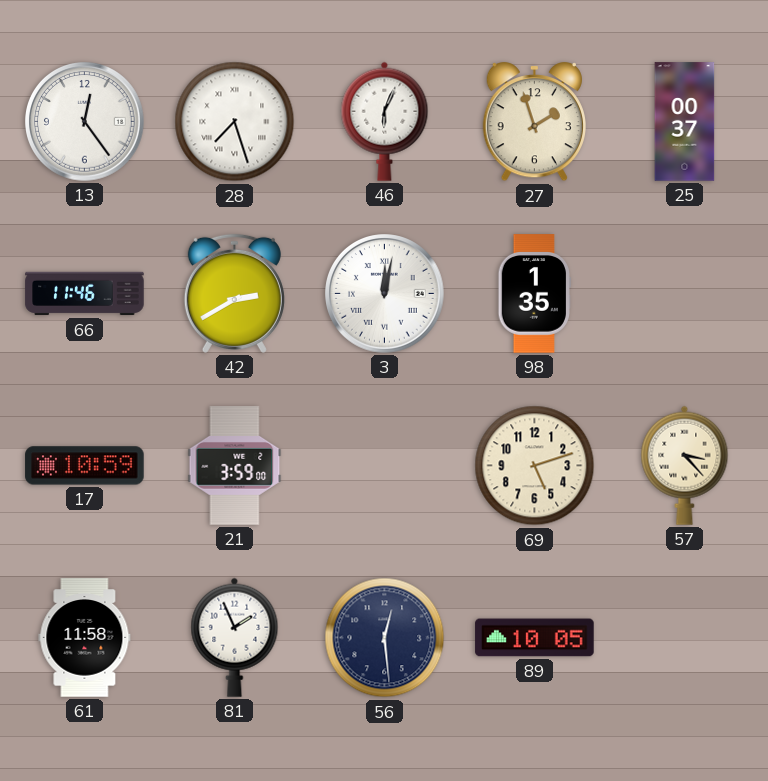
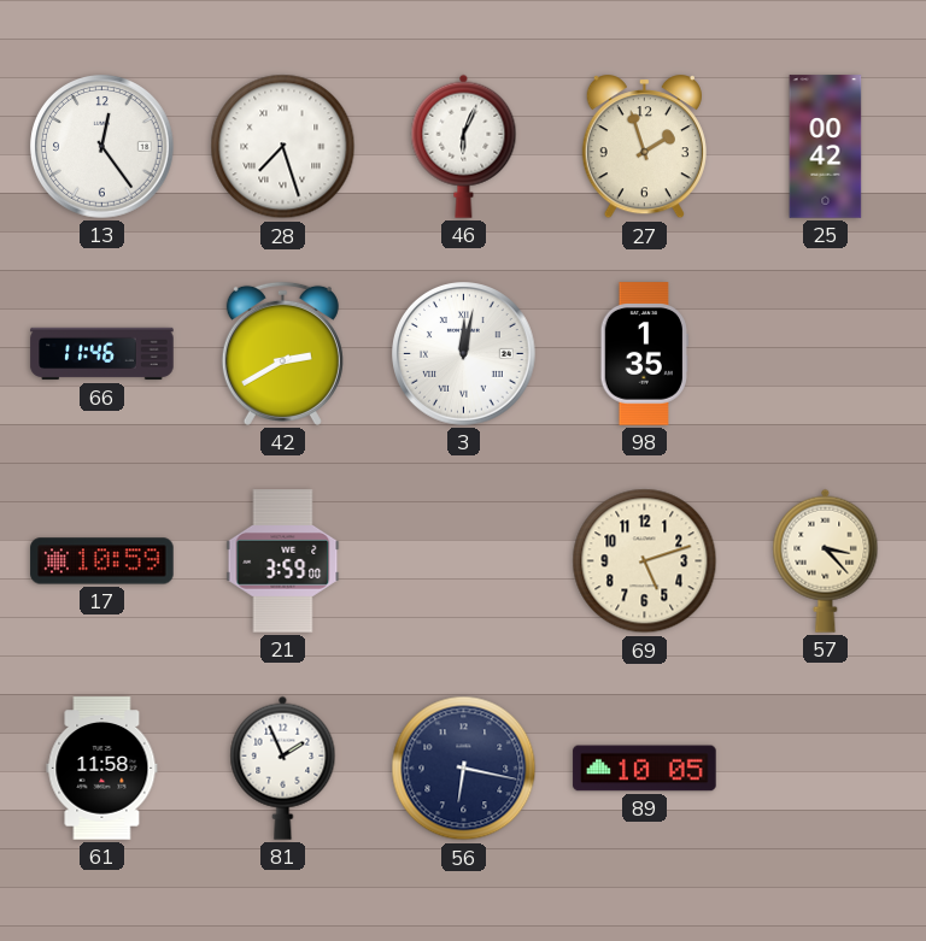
25: 00:37 -> 00:42 (826, 147)
56: 12:29 -> 6:17 (464, 769)
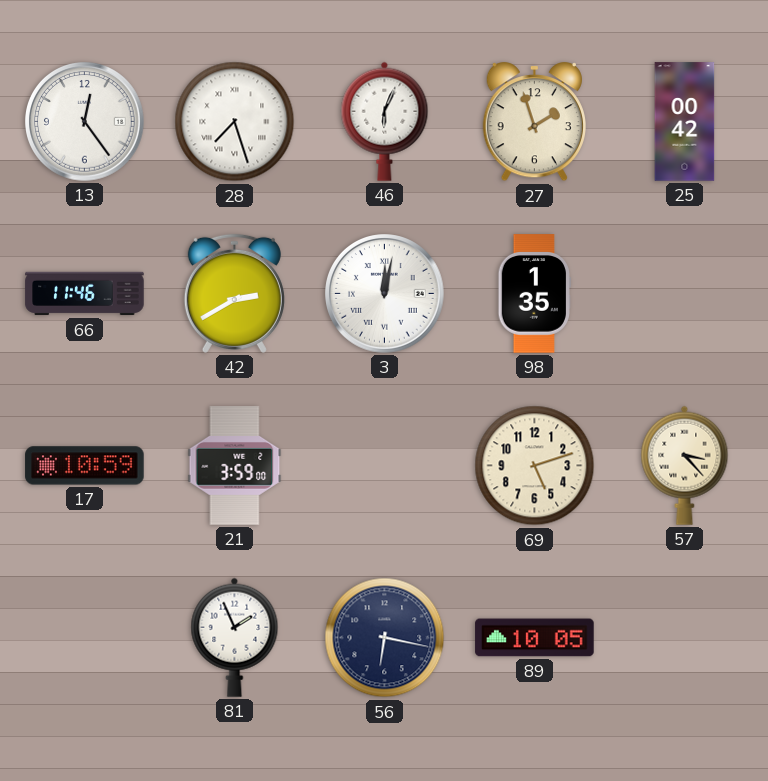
61: 11:58 -> none (102, 769)
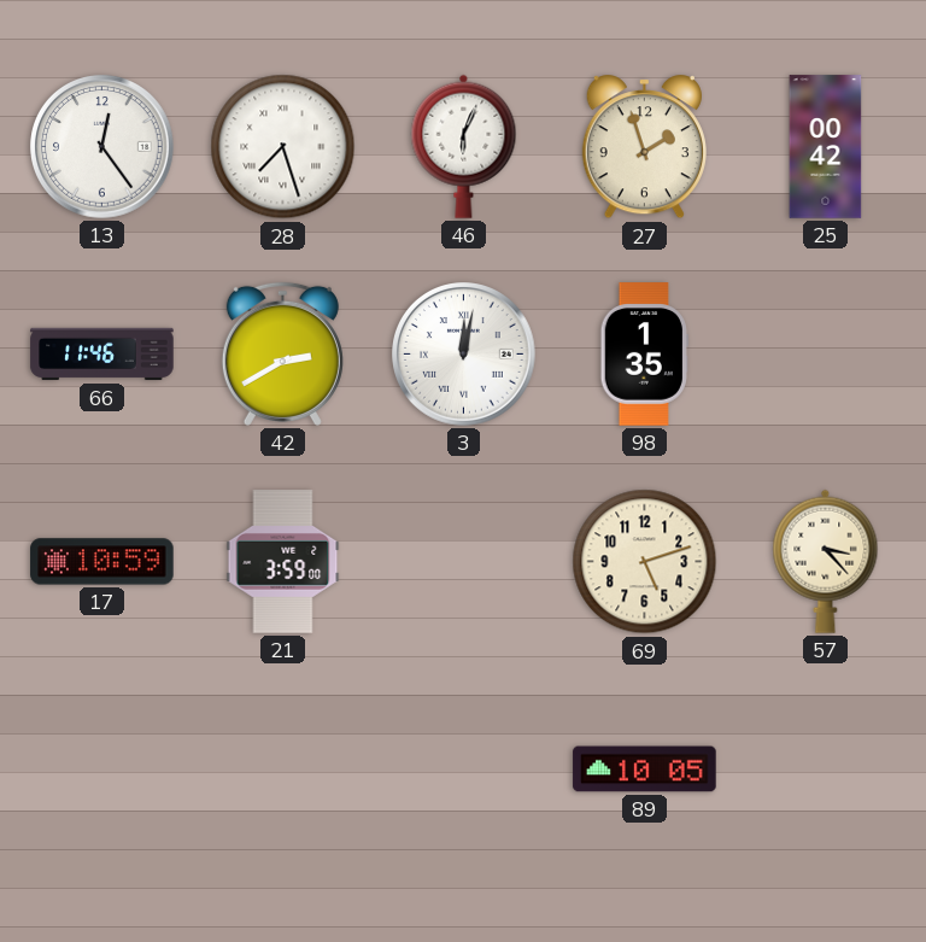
81: 1:56 -> none (235, 637)
56: 6:17 -> none (385, 638)
